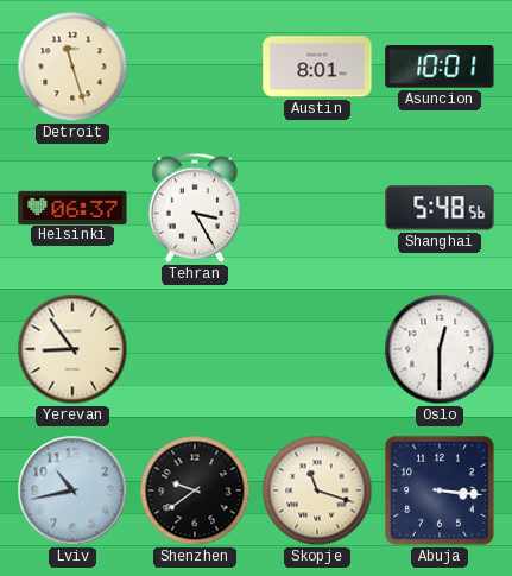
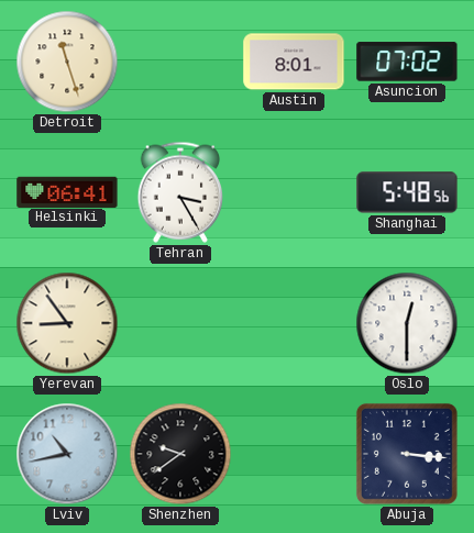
Asuncion: 10:01 -> 07:02 (407, 62)
Helsinki: 06:37 -> 06:41 (67, 191)
Skopje: 11:18 -> none (317, 490)
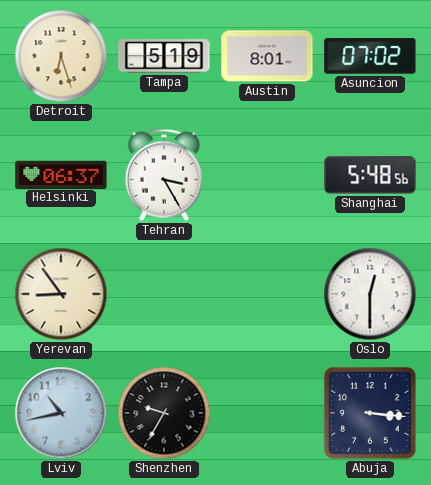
Detroit: 11:27 -> 6:27 (61, 56)
Tampa: none -> 5:19 (164, 56)
Helsinki: 06:41 -> 06:37 (61, 174)
Shenzhen: 9:39 -> 9:35 (164, 413)
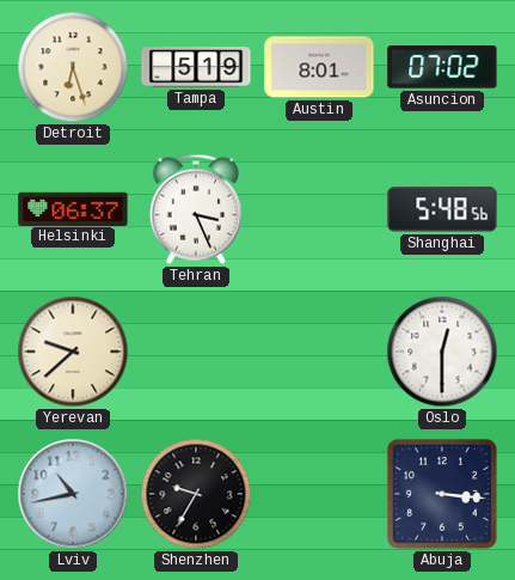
Tehran: 3:25 -> 3:26 (195, 209)
Yerevan: 8:54 -> 9:38 (73, 352)
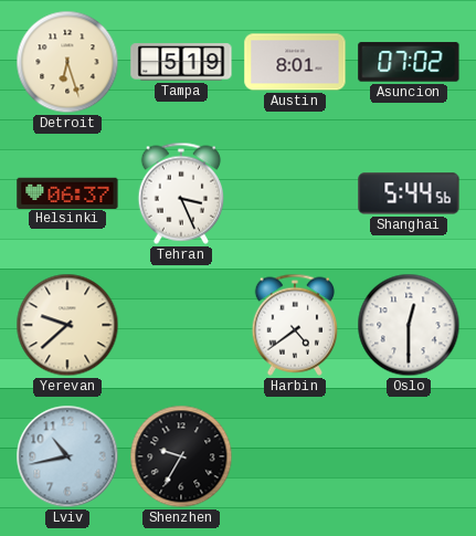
Shanghai: 5:48 -> 5:44 (409, 193)
Harbin: none -> 4:39 (294, 325)
Abuja: 3:16 -> none (442, 494)
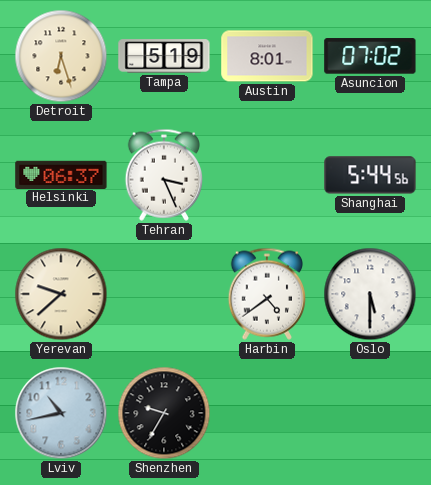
Oslo: 12:30 -> 5:30 (370, 294)
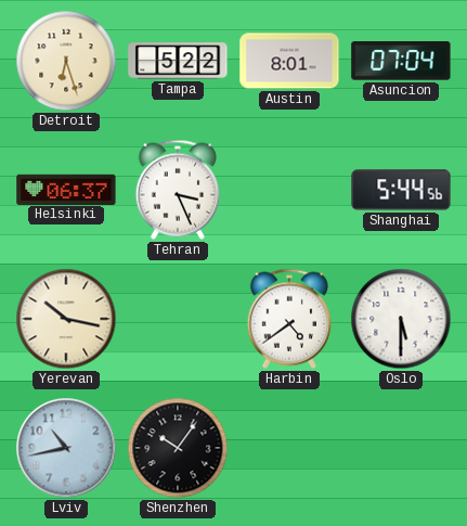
Tampa: 5:19 -> 5:22 (178, 61)
Asuncion: 07:02 -> 07:04 (401, 61)
Yerevan: 9:38 -> 10:17 (66, 319)
Shenzhen: 9:35 -> 10:06 (178, 448)
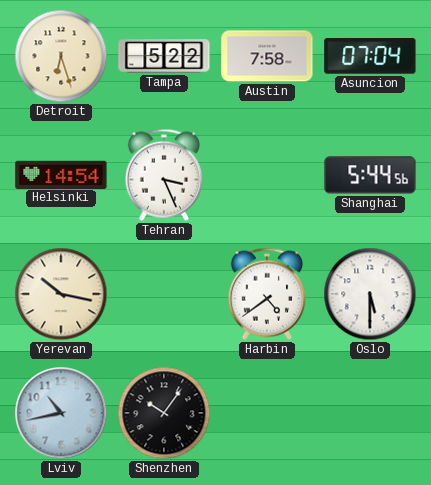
Austin: 8:01 -> 7:58 (267, 56)
Helsinki: 06:37 -> 14:54 (61, 174)
